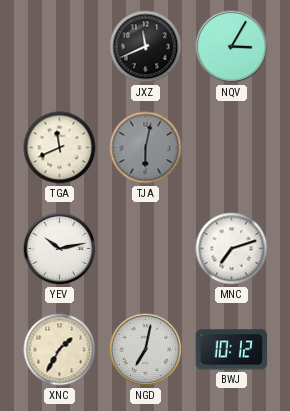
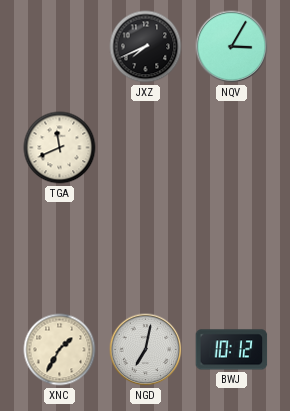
JXZ: 11:41 -> 7:41 (146, 47)
TJA: 6:02 -> none (146, 148)
YEV: 10:13 -> none (60, 249)
MNC: 7:12 -> none (232, 249)
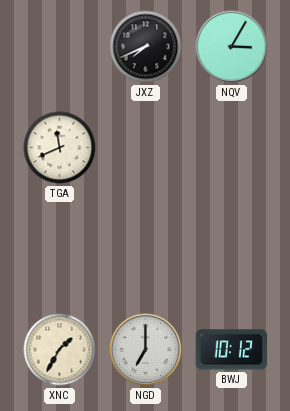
NGD: 7:02 -> 7:00 (146, 350)
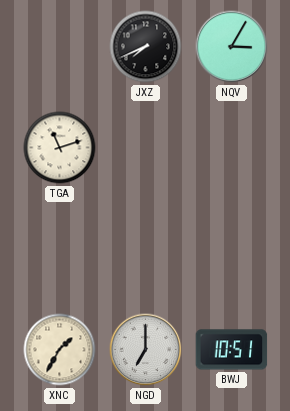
TGA: 11:41 -> 11:12 (60, 148)
BWJ: 10:12 -> 10:51 (232, 350)
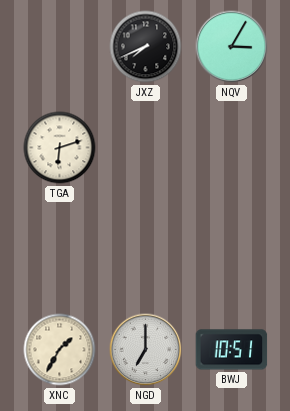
TGA: 11:12 -> 6:12 (60, 148)
